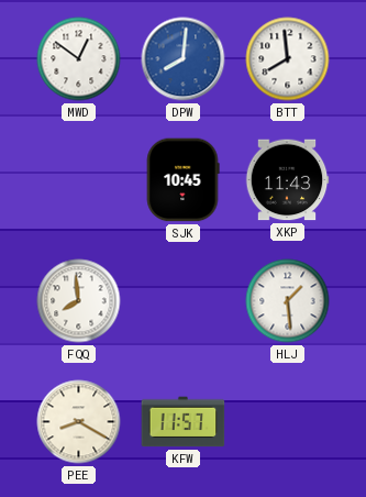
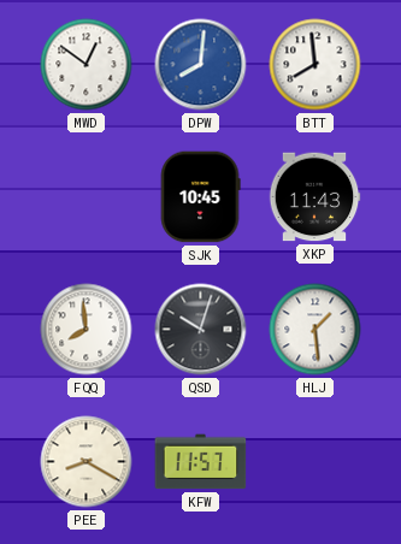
QSD: none -> 10:03 (201, 330)
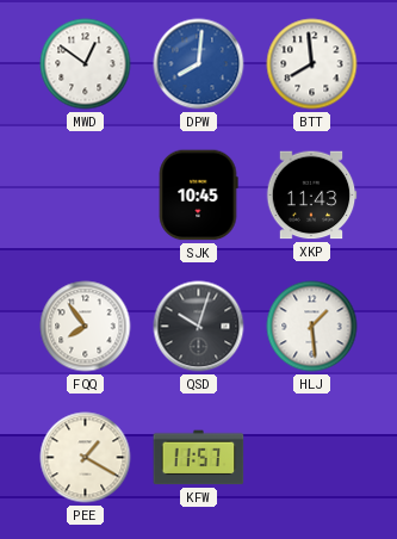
FQQ: 7:59 -> 7:54 (86, 327)
PEE: 8:20 -> 1:20 (86, 458)
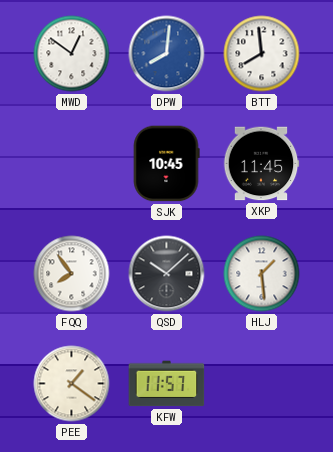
XKP: 11:43 -> 11:45 (261, 164)
QSD: 10:03 -> 10:08 (167, 274)
PEE: 1:20 -> 1:21 (72, 384)
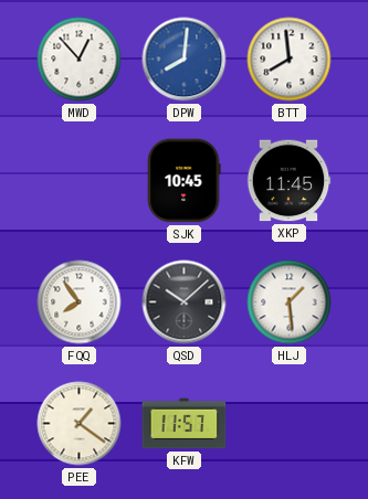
MWD: 12:51 -> 12:53 (80, 60)
